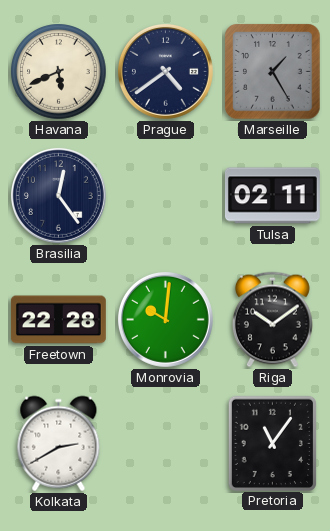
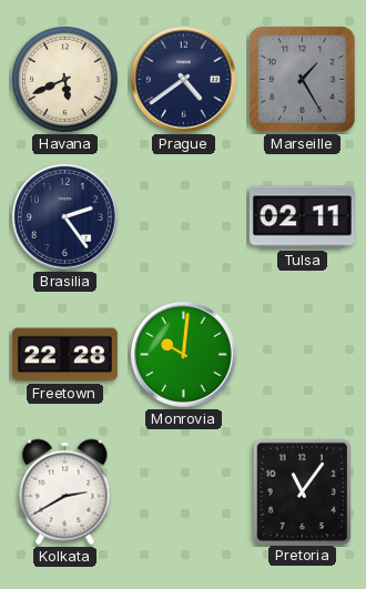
Brasilia: 12:24 -> 2:24 (64, 216)
Riga: 10:09 -> none (272, 320)
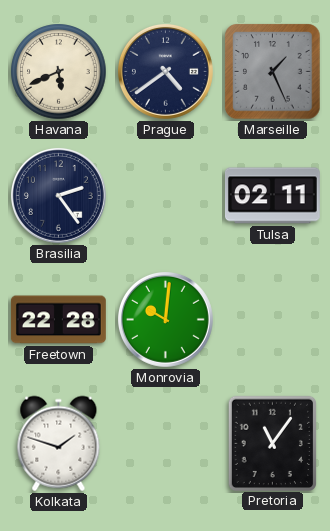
Marseille: 1:25 -> 1:26 (273, 72)
Kolkata: 2:40 -> 1:48 (59, 444)
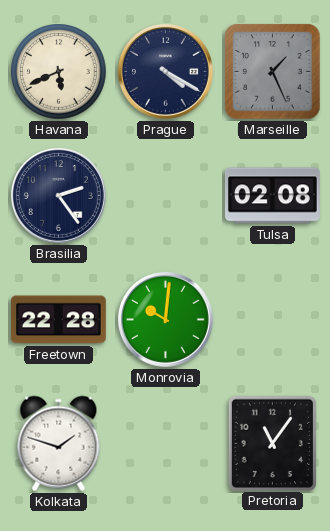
Prague: 4:39 -> 4:20 (165, 71)
Tulsa: 02:11 -> 02:08 (272, 196)
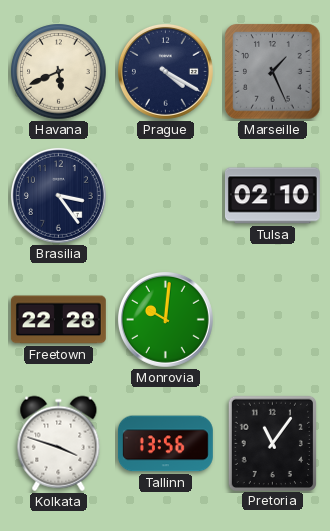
Brasilia: 2:24 -> 3:24 (58, 195)
Tulsa: 02:08 -> 02:10 (272, 196)
Kolkata: 1:48 -> 3:48 (59, 444)
Tallinn: none -> 13:56 (165, 444)
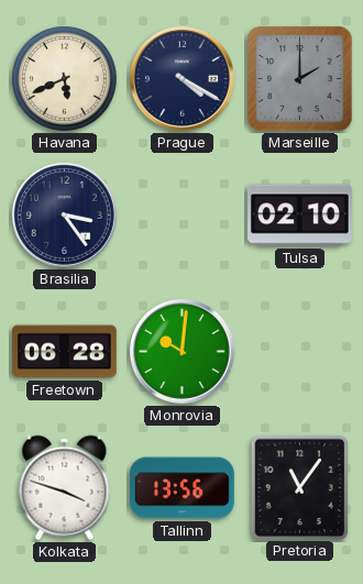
Marseille: 1:26 -> 2:00 (300, 79)
Freetown: 22:28 -> 06:28 (64, 352)
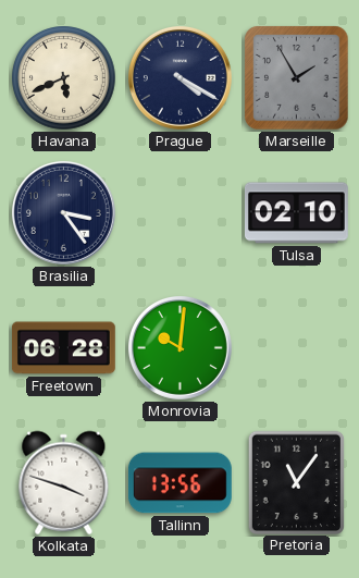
Marseille: 2:00 -> 1:55 (297, 78)
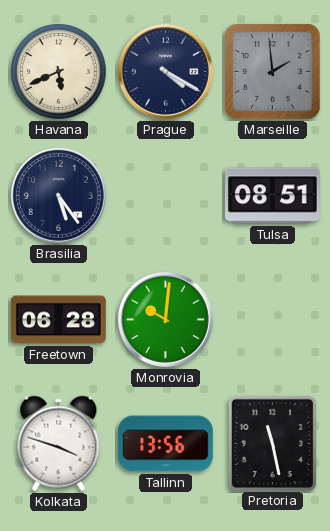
Marseille: 1:55 -> 1:59 (273, 72)
Brasilia: 3:24 -> 5:24 (58, 195)
Tulsa: 02:10 -> 08:51 (272, 196)
Pretoria: 11:06 -> 11:28 (272, 443)
